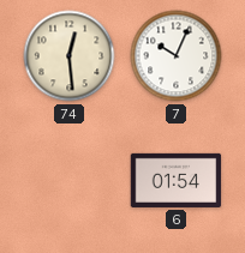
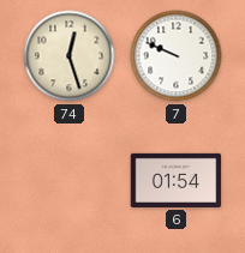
74: 12:29 -> 12:27 (70, 56)
7: 10:04 -> 9:49 (177, 56)
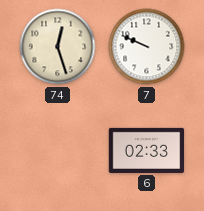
6: 01:54 -> 02:33 (147, 150)
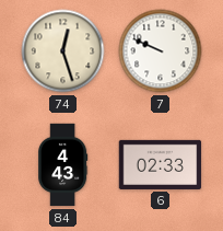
84: none -> 4:43 (63, 165)
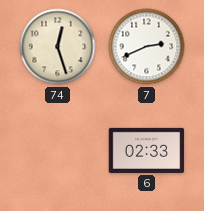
7: 9:49 -> 2:41 (147, 47)
84: 4:43 -> none (63, 165)
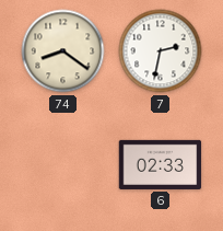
74: 12:27 -> 8:21 (63, 51)
7: 2:41 -> 2:32 (161, 51)
